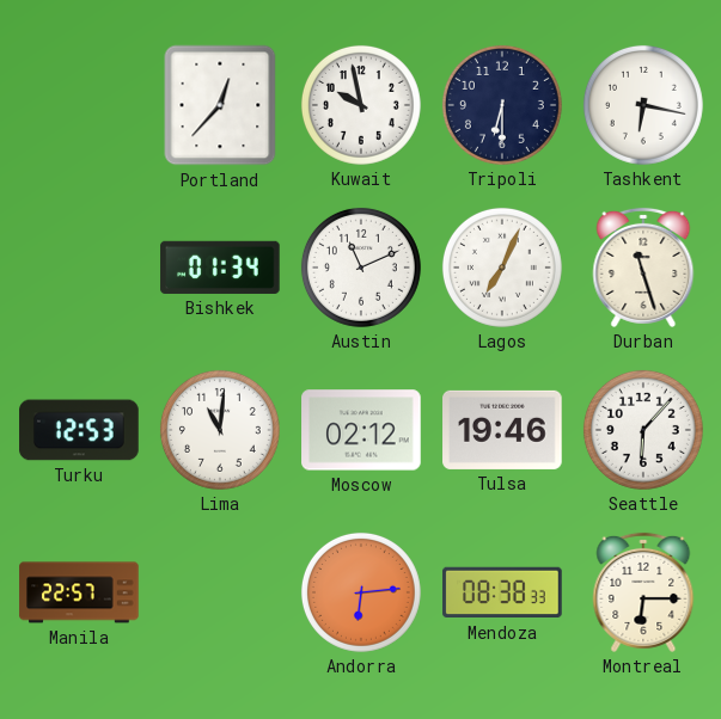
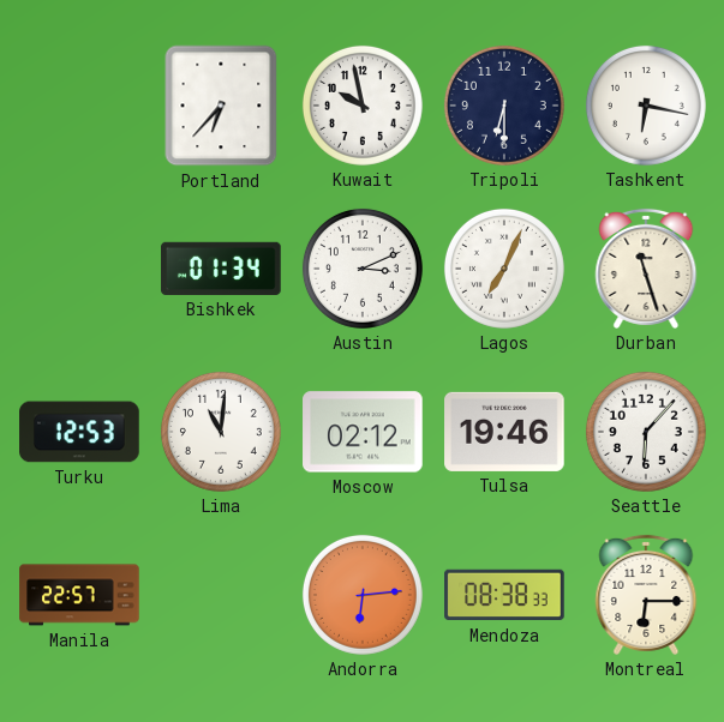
Portland: 12:37 -> 6:37 (221, 106)
Austin: 11:11 -> 3:11 (363, 269)
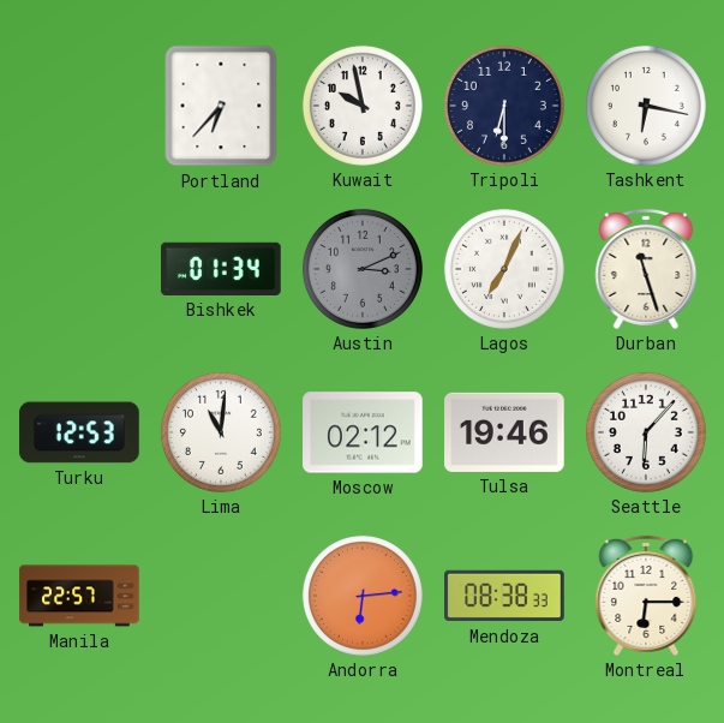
Austin dial: white -> grey (363, 269)
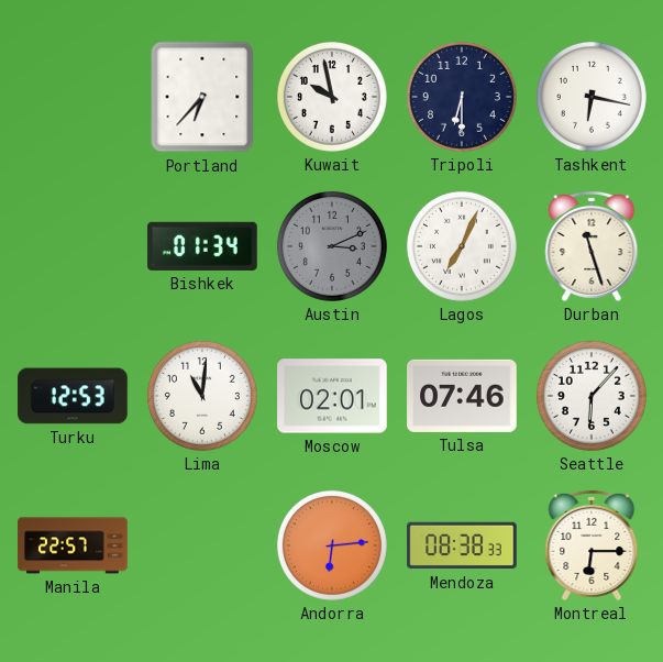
Moscow: 02:12 -> 02:01 (332, 396)
Tulsa: 19:46 -> 07:46 (462, 396)
